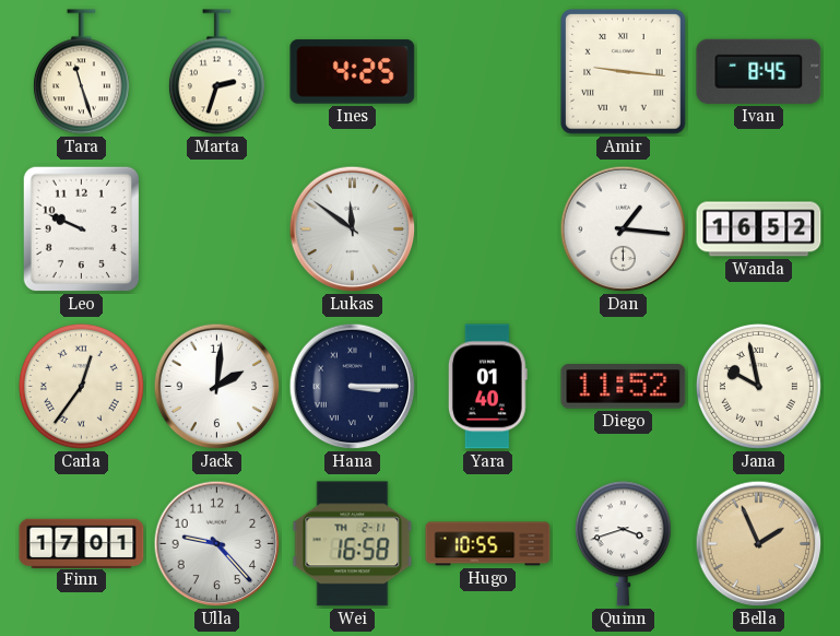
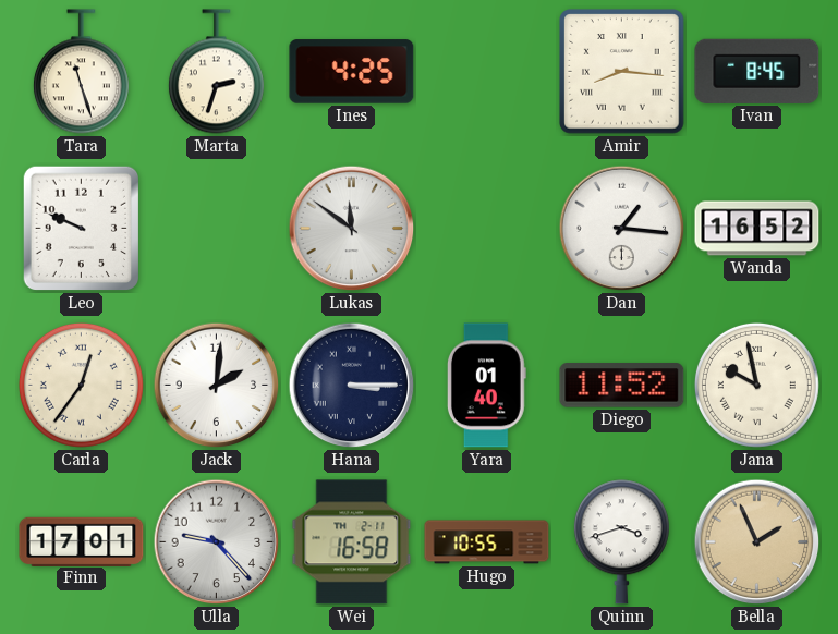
Amir: 9:16 -> 8:16 (622, 72)
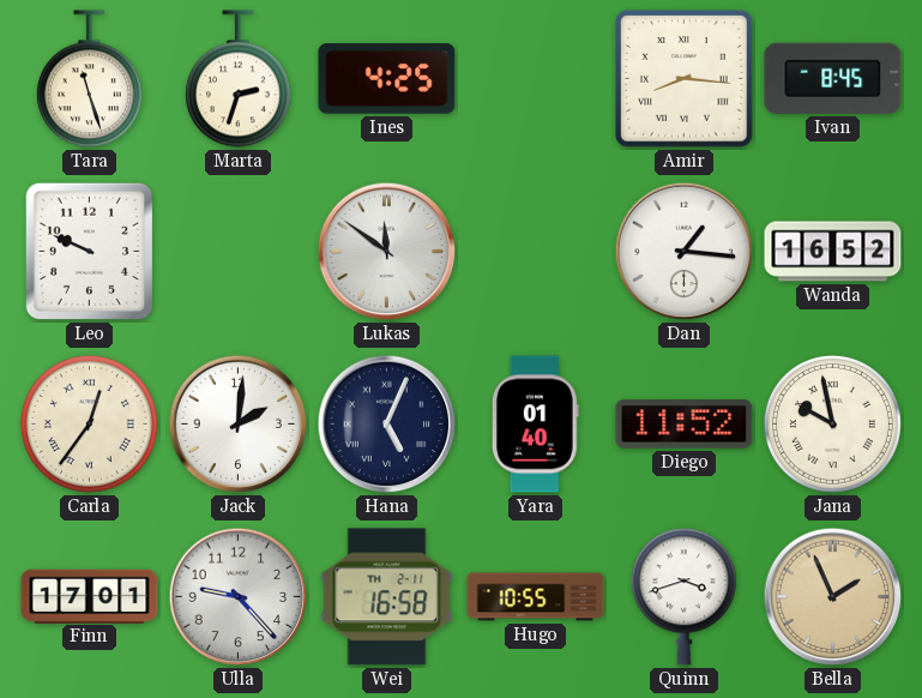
Hana: 3:15 -> 5:04 (387, 425)
